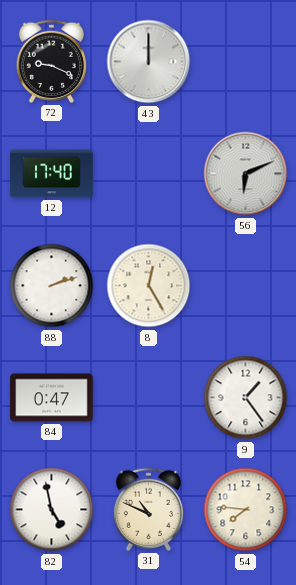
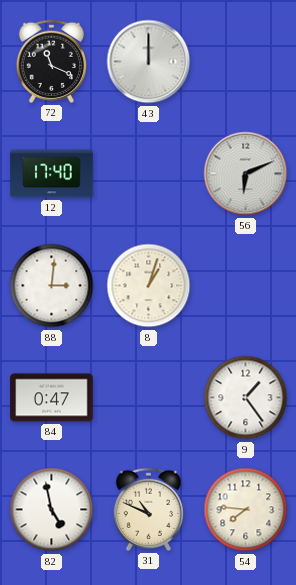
72: 9:19 -> 11:19 (51, 61)
88: 2:12 -> 3:01 (52, 286)
8: 12:25 -> 1:03 (149, 286)
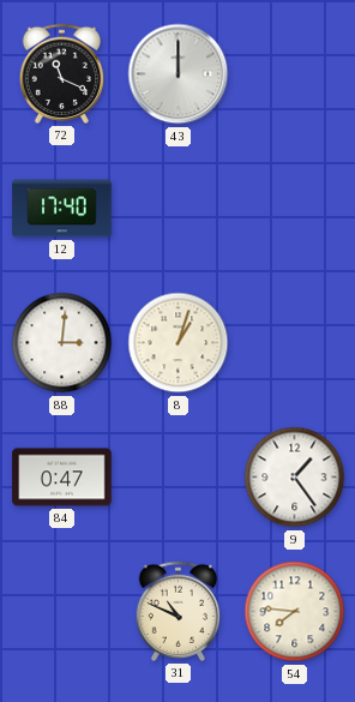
56: 6:11 -> none (246, 174)
82: 4:58 -> none (52, 510)
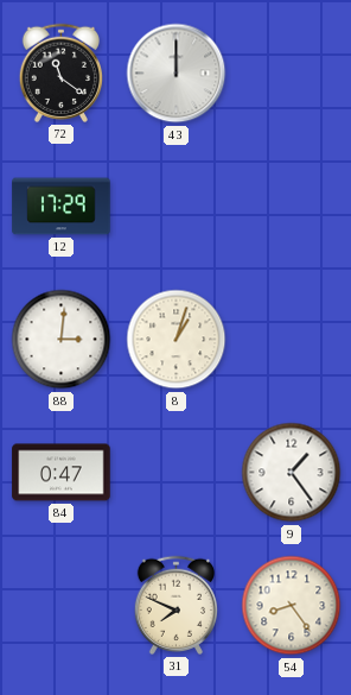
72: 11:19 -> 11:21 (60, 72)
12: 17:40 -> 17:29 (62, 207)
31: 10:49 -> 7:49 (175, 605)
54: 7:46 -> 8:24 (292, 606)
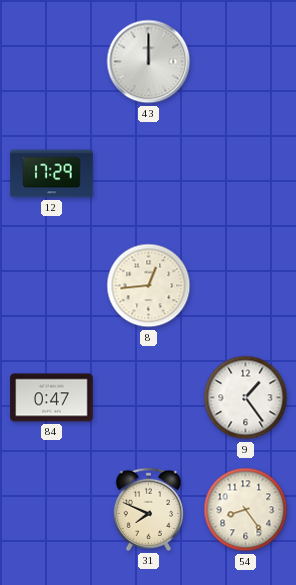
72: 11:21 -> none (60, 72)
88: 3:01 -> none (62, 340)
8: 1:03 -> 12:44 (149, 286)
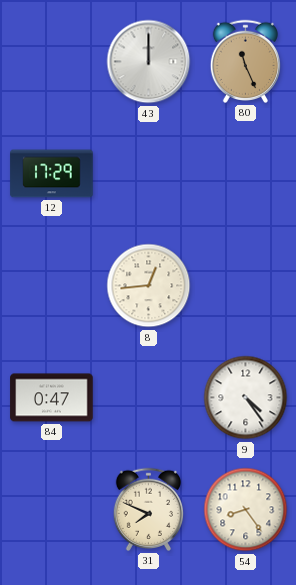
80: none -> 11:26 (245, 61)
9: 1:24 -> 4:24 (246, 398)
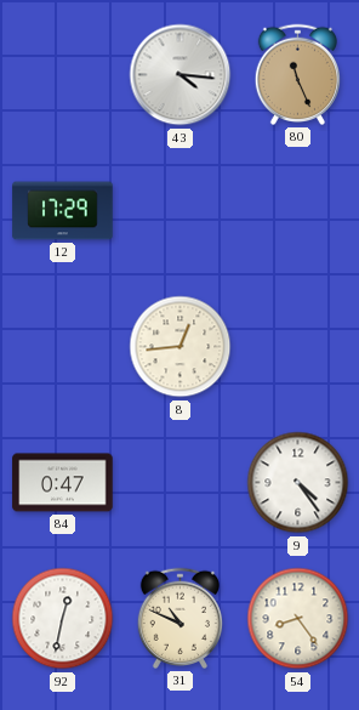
43: 12:00 -> 4:16 (181, 75)
92: none -> 12:32 (63, 619)
31: 7:49 -> 10:49 (180, 618)
